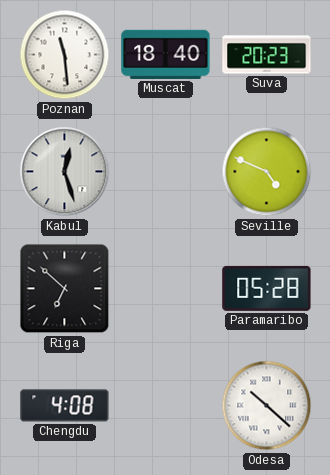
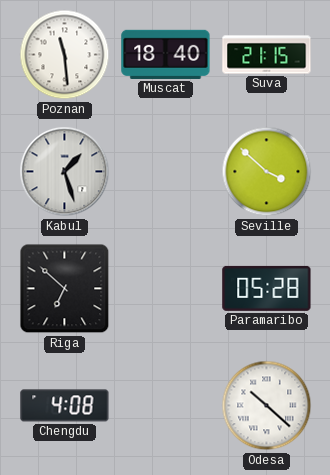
Suva: 20:23 -> 21:15 (267, 55)
Kabul: 12:27 -> 1:27 (65, 172)
Seville: 4:49 -> 3:52 (267, 172)
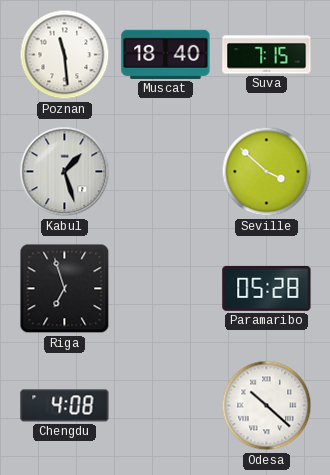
Suva: 21:15 -> 7:15 (267, 55)
Riga: 6:52 -> 6:57 (65, 289)
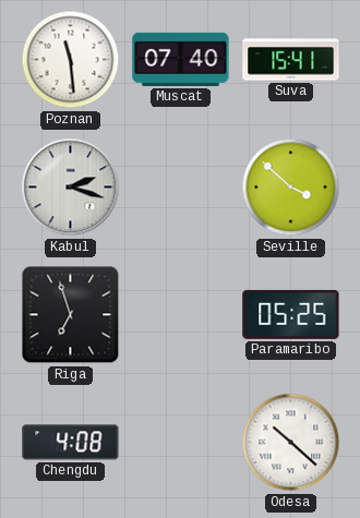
Muscat: 18:40 -> 07:40 (181, 59)
Suva: 7:15 -> 15:41 (291, 60)
Kabul: 1:27 -> 2:18 (71, 188)
Paramaribo: 05:28 -> 05:25 (291, 314)
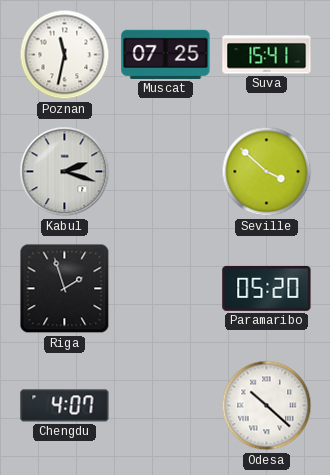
Poznan: 11:29 -> 11:32 (65, 55)
Muscat: 07:40 -> 07:25 (166, 54)
Riga: 6:57 -> 1:57 (65, 289)
Paramaribo: 05:25 -> 05:20 (267, 288)
Chengdu: 4:08 -> 4:07 (65, 406)
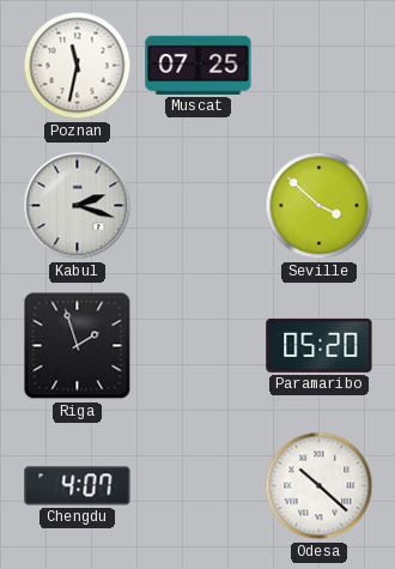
Suva: 15:41 -> none (267, 55)
